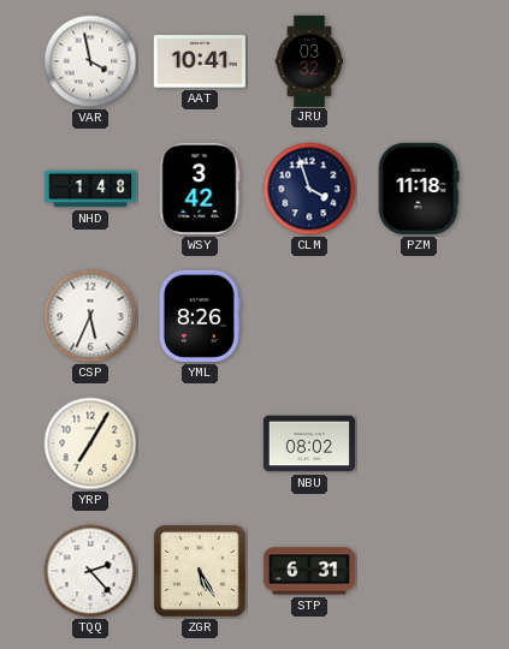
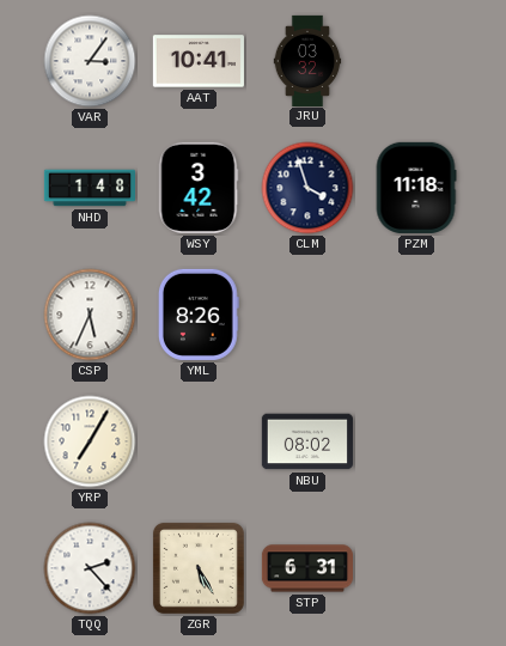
VAR: 3:58 -> 3:06 (90, 61)
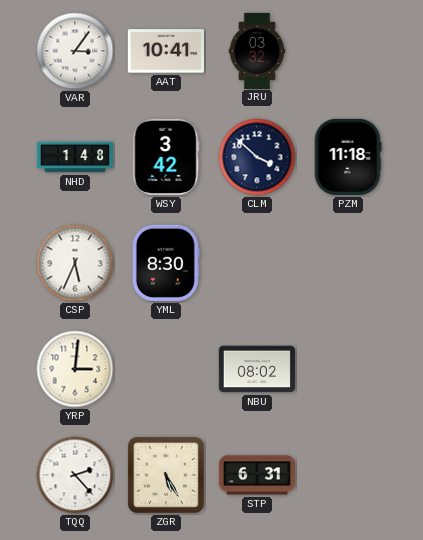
CLM: 3:57 -> 3:52 (257, 157)
YML: 8:26 -> 8:30 (166, 263)
YRP: 7:05 -> 3:01 (75, 369)
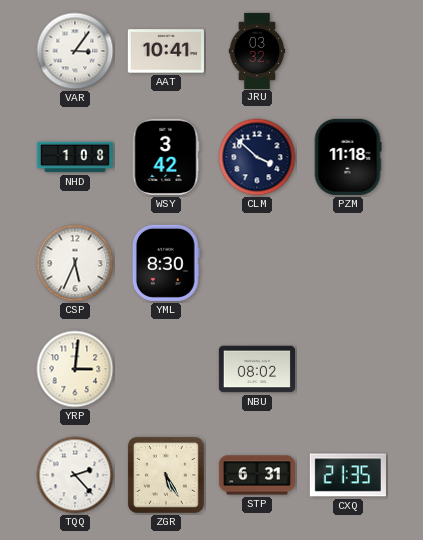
NHD: 1:48 -> 1:08 (74, 157)
CXQ: none -> 21:35 (348, 475)
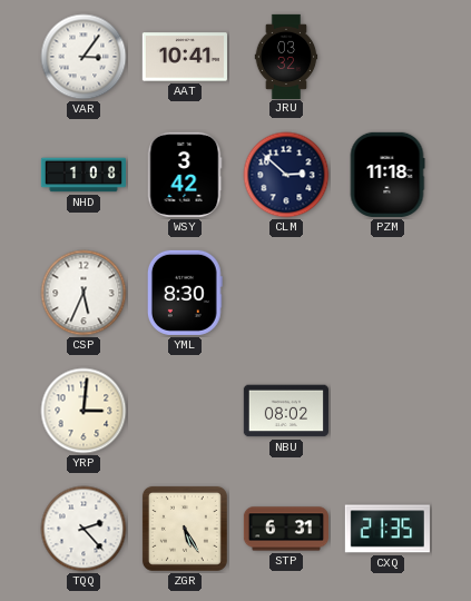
CLM: 3:52 -> 2:52 (286, 175)
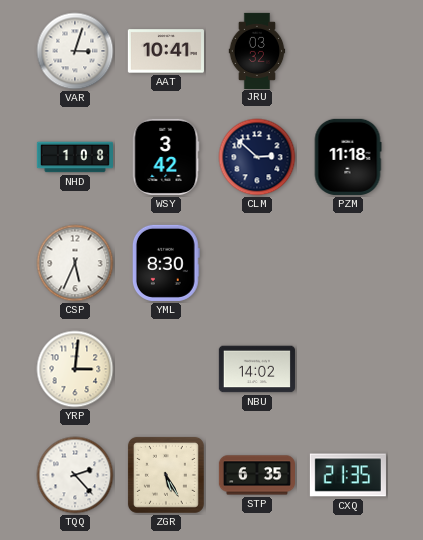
VAR: 3:06 -> 3:03 (75, 51)
NBU: 08:02 -> 14:02 (257, 369)
STP: 6:31 -> 6:35 (256, 475)
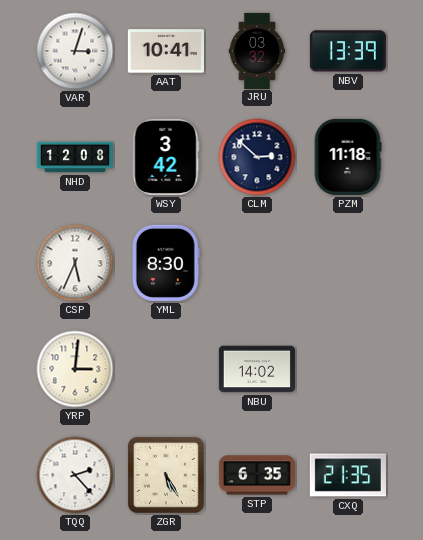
NBV: none -> 13:39 (348, 51)
NHD: 1:08 -> 12:08 (74, 157)
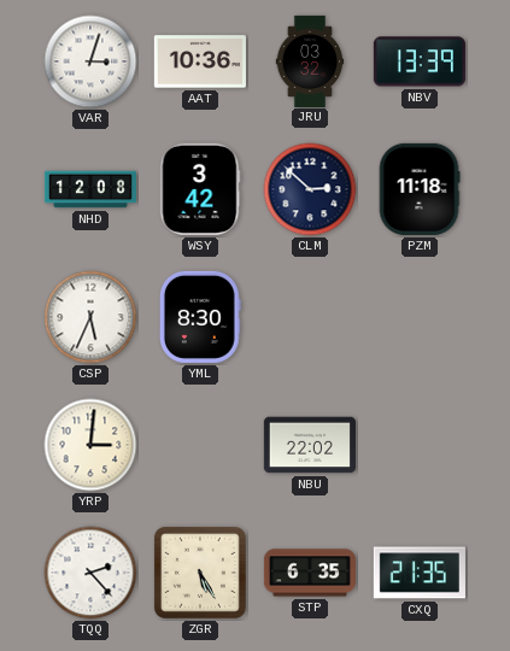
AAT: 10:41 -> 10:36 (200, 61)
NBU: 14:02 -> 22:02 (310, 445)
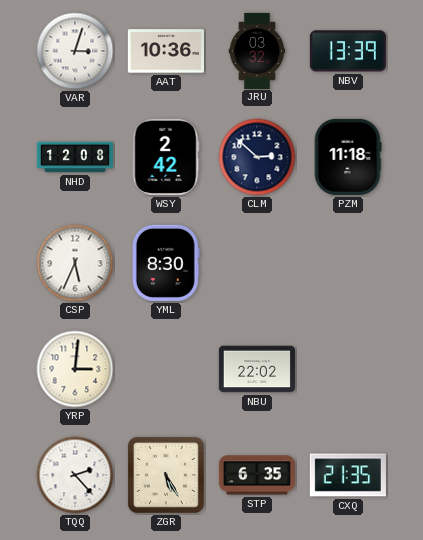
WSY: 3:42 -> 2:42 (166, 157)
